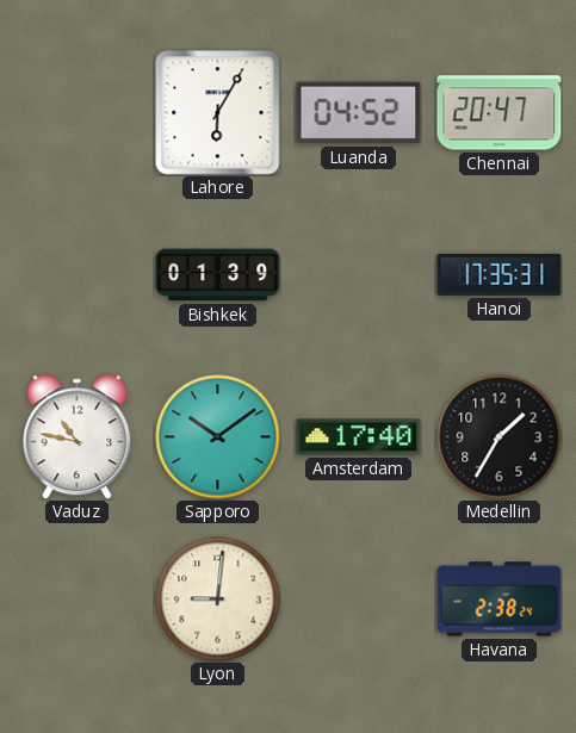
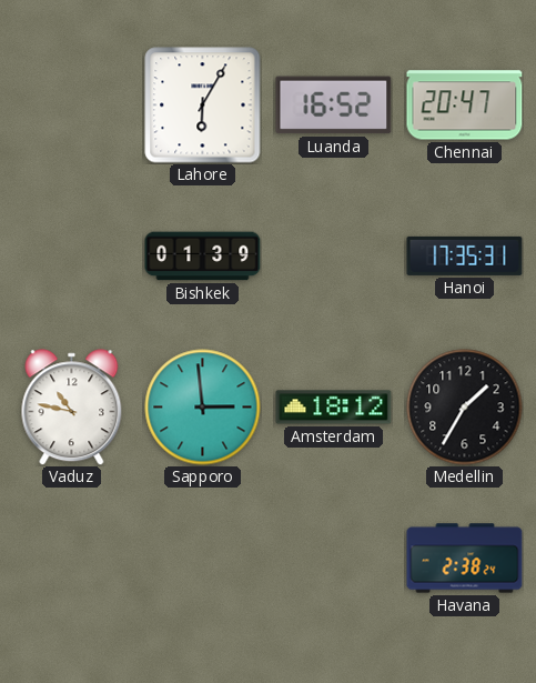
Luanda: 04:52 -> 16:52 (334, 106)
Sapporo: 10:09 -> 2:59 (203, 408)
Amsterdam: 17:40 -> 18:12 (334, 408)
Lyon: 9:01 -> none (218, 600)
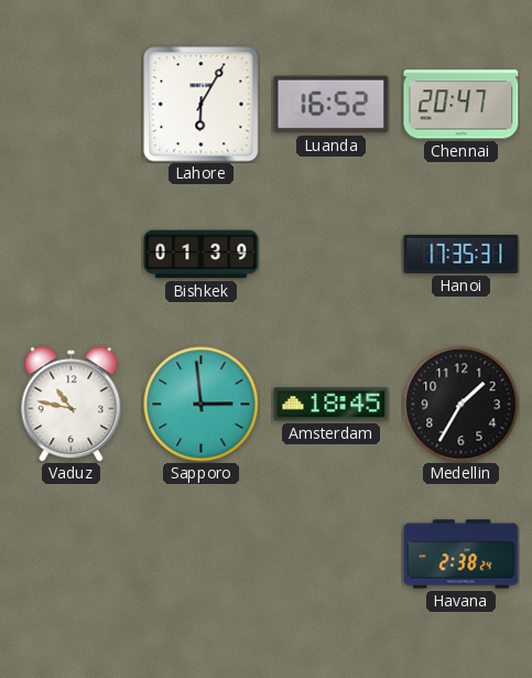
Amsterdam: 18:12 -> 18:45 (332, 405)
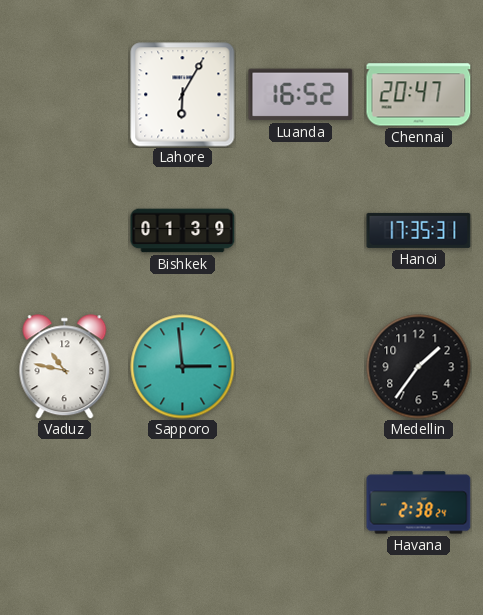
Amsterdam: 18:45 -> none (332, 405)
Medellin: 1:35 -> 1:36 (419, 367)
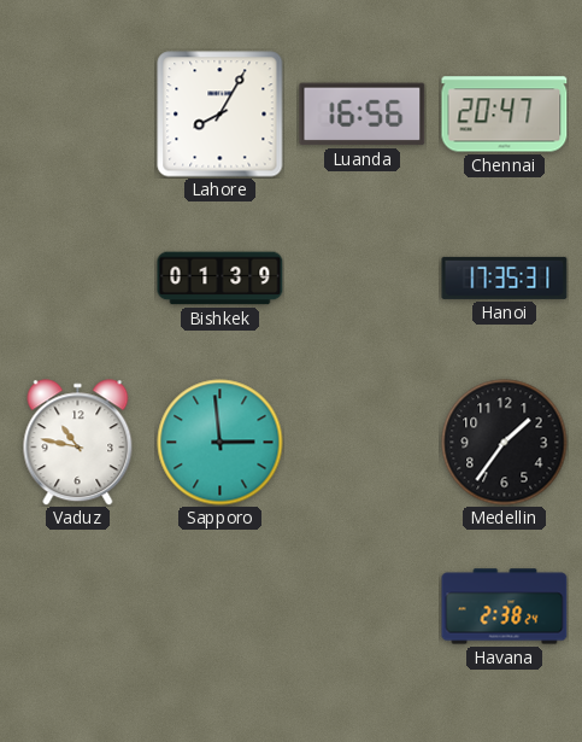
Lahore: 6:05 -> 8:05 (221, 115)
Luanda: 16:52 -> 16:56 (363, 115)
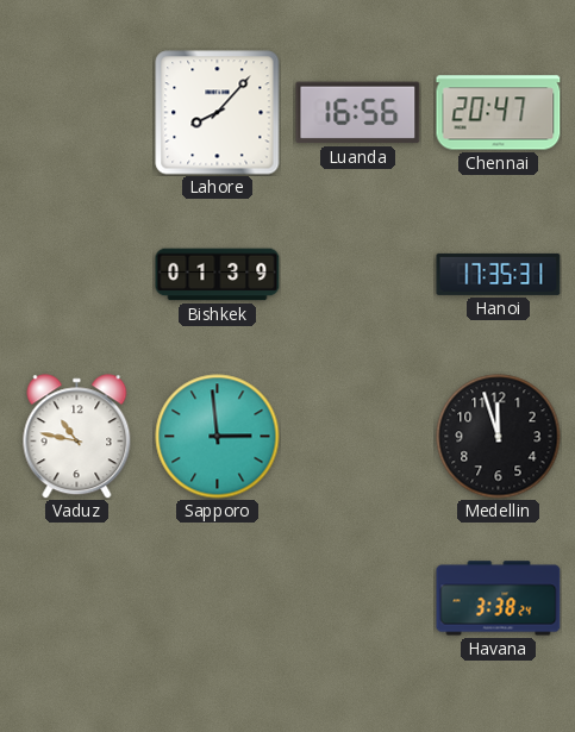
Lahore: 8:05 -> 8:07 (218, 113)
Medellin: 1:36 -> 11:57 (499, 437)
Havana: 2:38 -> 3:38 (499, 599)
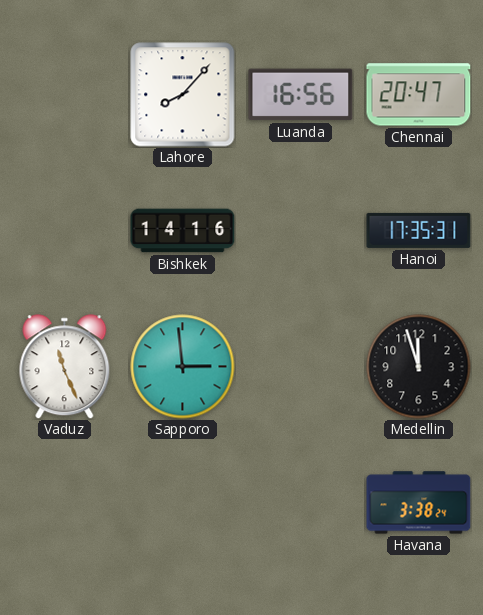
Bishkek: 01:39 -> 14:16 (183, 231)
Vaduz: 10:47 -> 11:26 (65, 367)
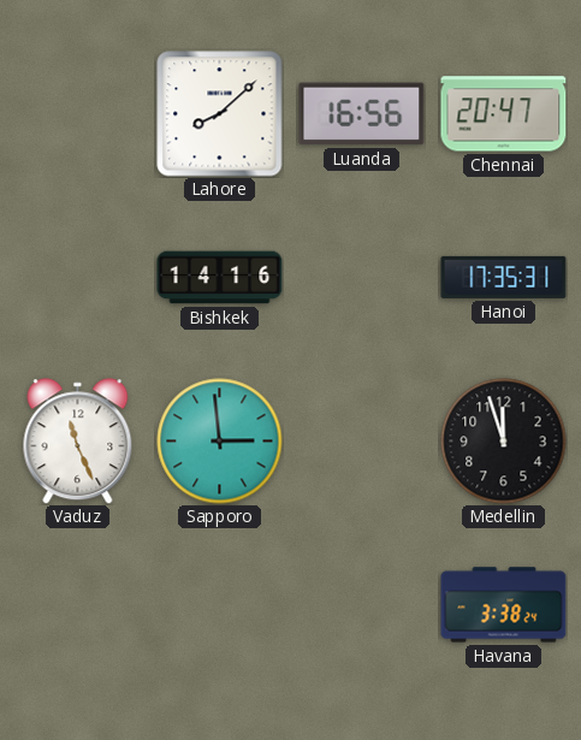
Lahore: 8:07 -> 8:08 (220, 114)
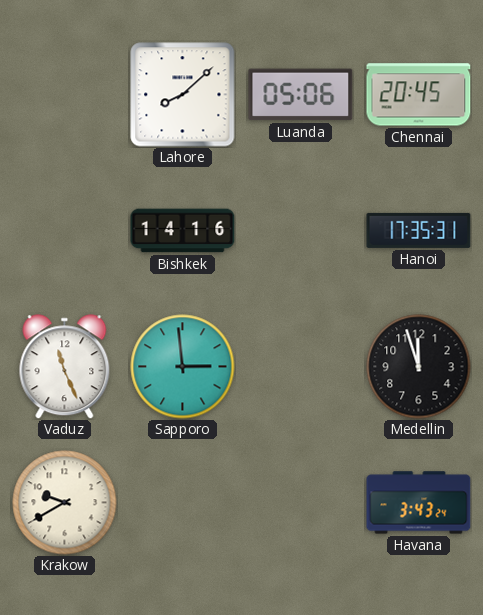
Luanda: 16:56 -> 05:06 (301, 95)
Chennai: 20:47 -> 20:45 (419, 95)
Krakow: none -> 9:40 (65, 503)
Havana: 3:38 -> 3:43 (419, 503)
